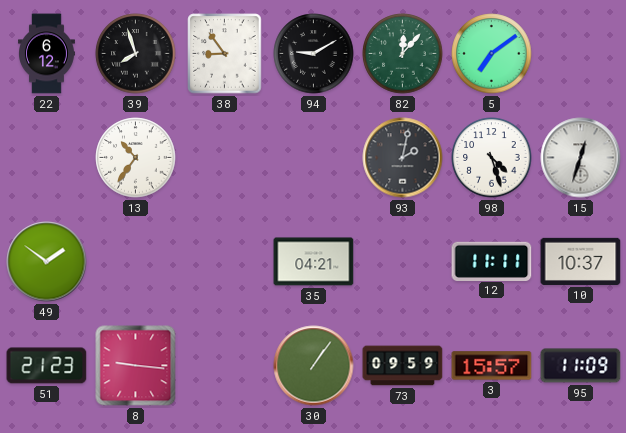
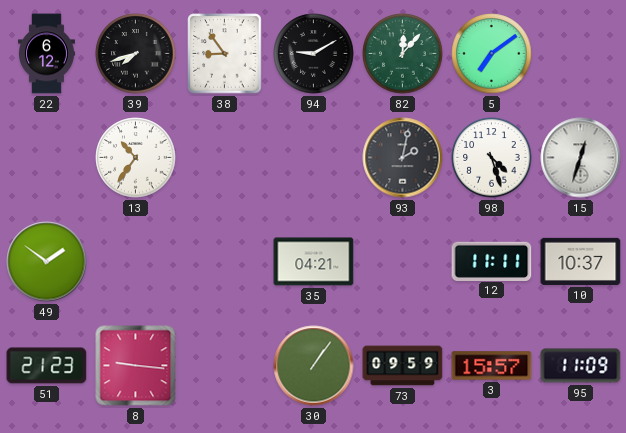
39: 7:57 -> 7:42 (136, 54)
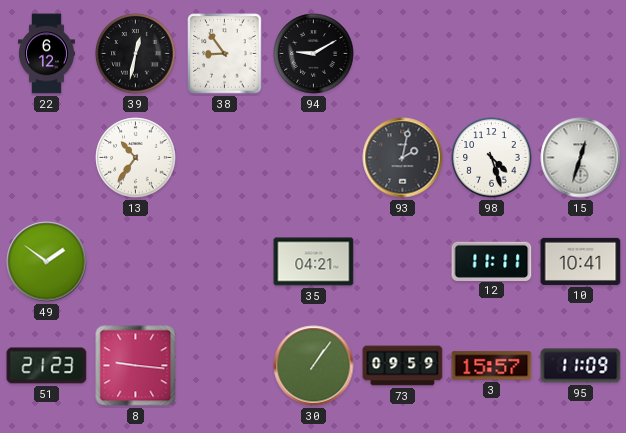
39: 7:42 -> 12:32 (136, 54)
82: 12:07 -> none (403, 54)
5: 7:09 -> none (492, 54)
10: 10:37 -> 10:41 (581, 261)
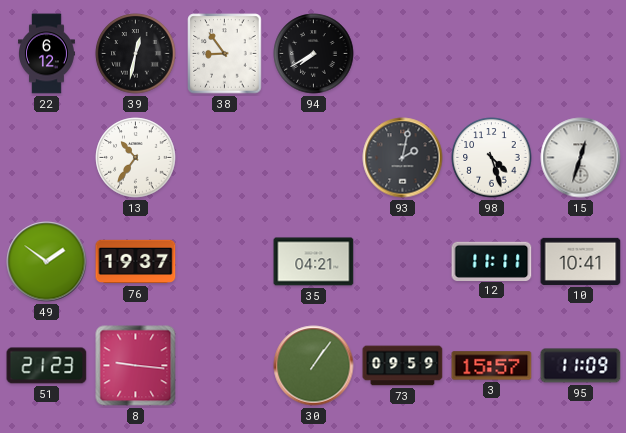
94: 9:10 -> 7:40 (314, 54)
76: none -> 19:37 (136, 262)
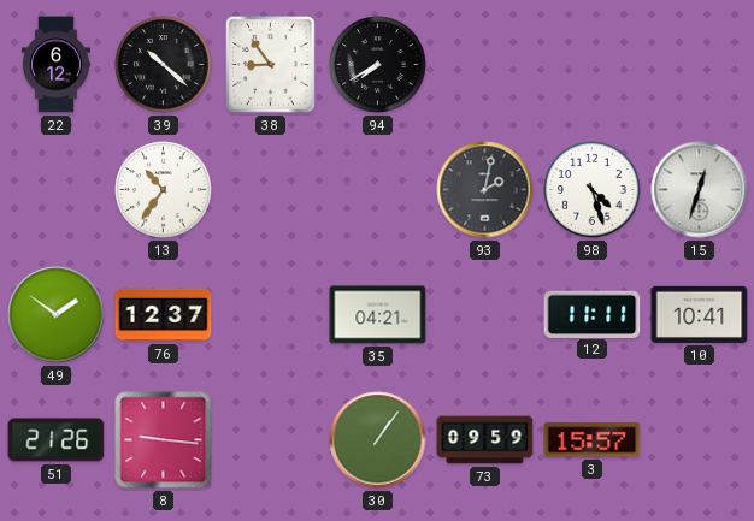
39: 12:32 -> 10:22 (164, 65)
76: 19:37 -> 12:37 (164, 315)
51: 21:23 -> 21:26 (57, 440)
95: 11:09 -> none (581, 366)
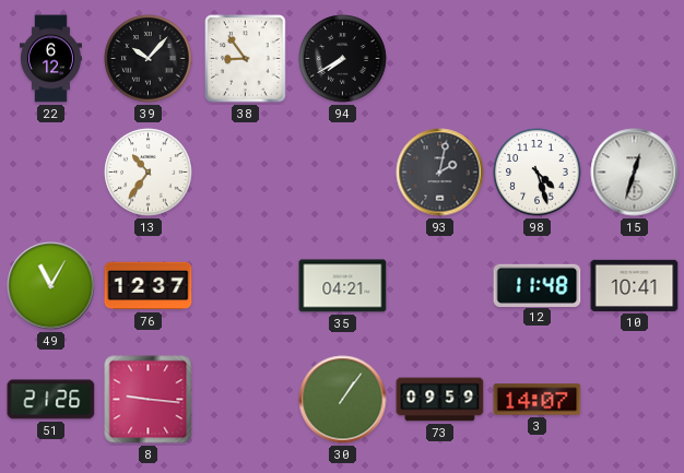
39: 10:22 -> 10:07 (149, 59)
49: 1:51 -> 11:05 (51, 286)
12: 11:11 -> 11:48 (538, 285)
3: 15:57 -> 14:07 (538, 400)
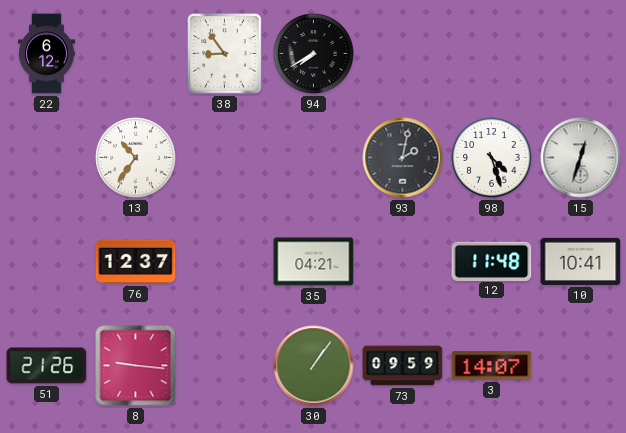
39: 10:07 -> none (149, 59)
49: 11:05 -> none (51, 286)
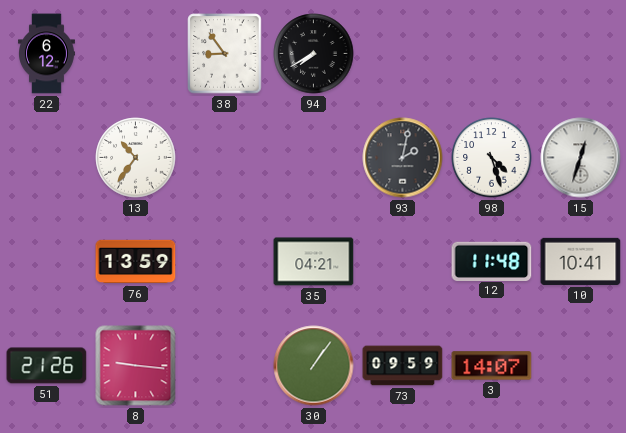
76: 12:37 -> 13:59 (136, 262)
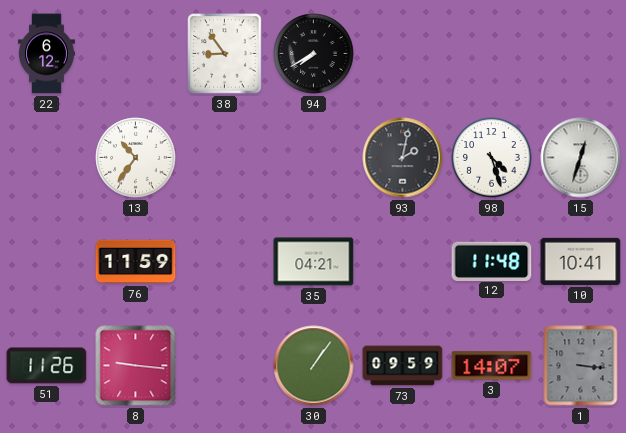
76: 13:59 -> 11:59 (136, 262)
51: 21:26 -> 11:26 (47, 366)
1: none -> 3:16 (581, 366)
